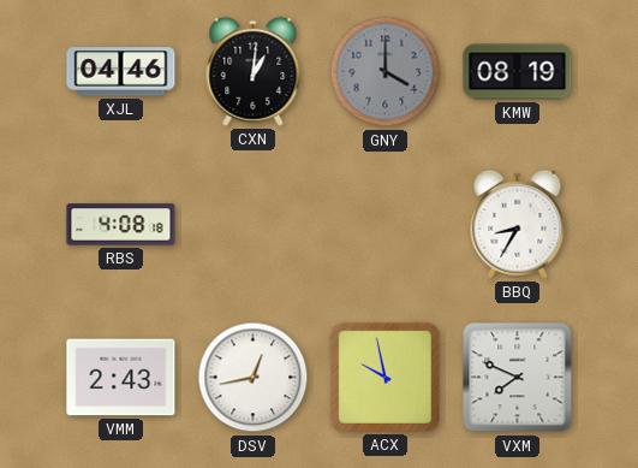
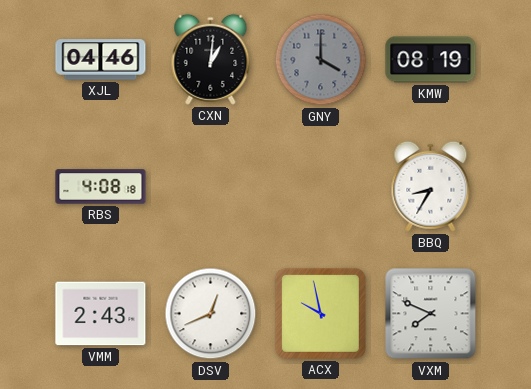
DSV: 12:43 -> 12:41 (211, 314)
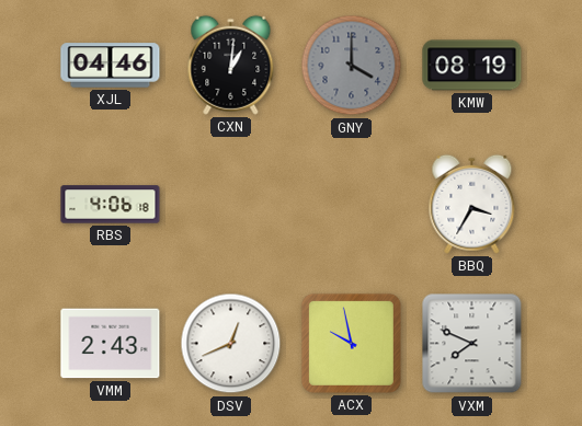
RBS: 4:08 -> 4:06 (111, 205)
BBQ: 8:35 -> 3:35 (472, 204)
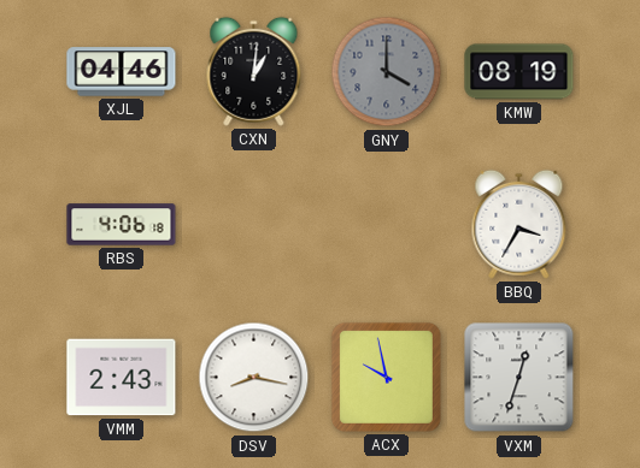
DSV: 12:41 -> 8:17 (254, 378)
VXM: 7:49 -> 12:33 (519, 378)
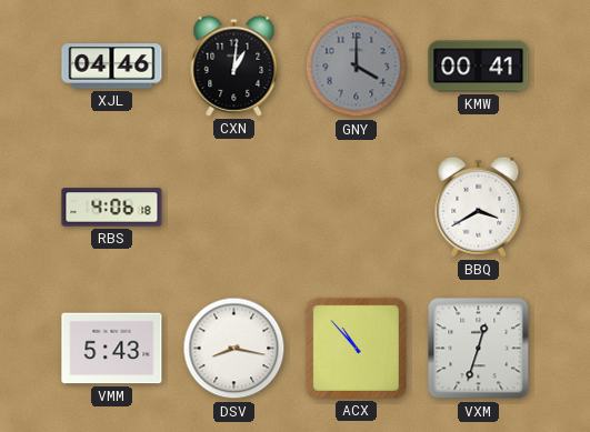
KMW: 08:19 -> 00:41 (479, 67)
BBQ: 3:35 -> 3:40 (479, 207)
VMM: 2:43 -> 5:43 (112, 349)
ACX: 9:58 -> 10:53 (356, 348)
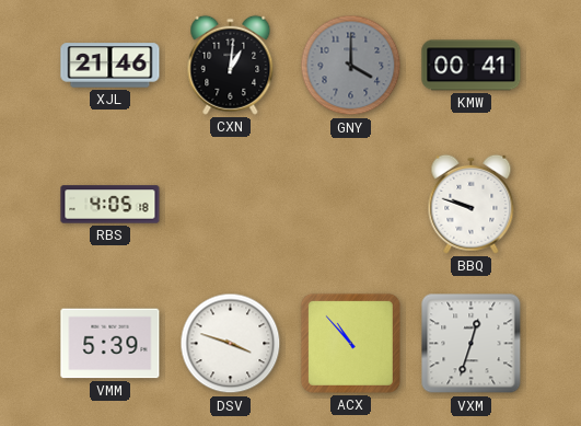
XJL: 04:46 -> 21:46 (111, 66)
RBS: 4:06 -> 4:05 (111, 205)
BBQ: 3:40 -> 9:48 (472, 204)
VMM: 5:43 -> 5:39 (111, 344)
DSV: 8:17 -> 3:48 (231, 344)
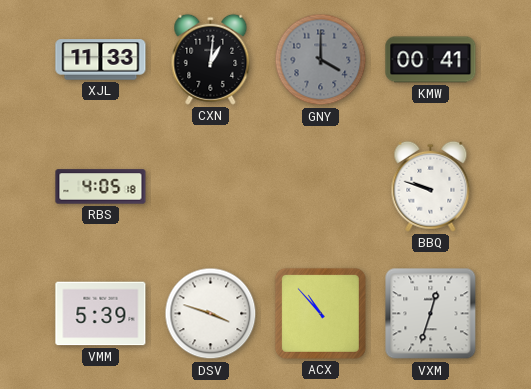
XJL: 21:46 -> 11:33 (101, 60)
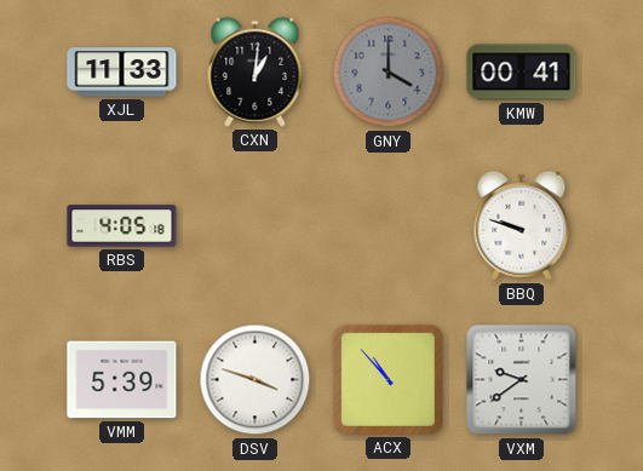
VXM: 12:33 -> 9:39 (522, 380)
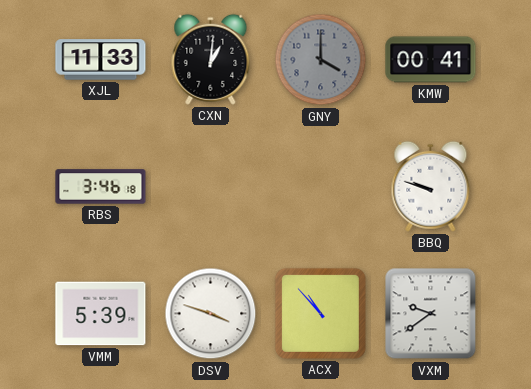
RBS: 4:05 -> 3:46 (101, 187)
